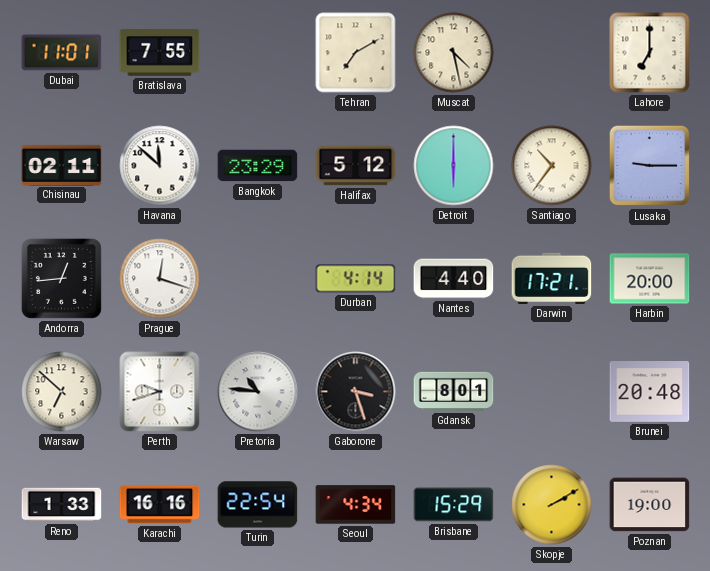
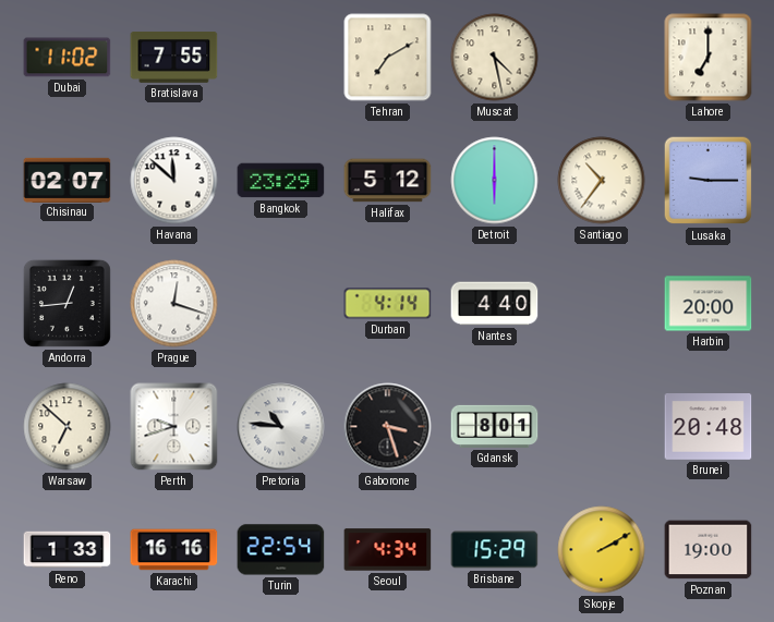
Dubai: 11:01 -> 11:02 (68, 58)
Chisinau: 02:11 -> 02:07 (68, 180)
Darwin: 17:21 -> none (552, 278)
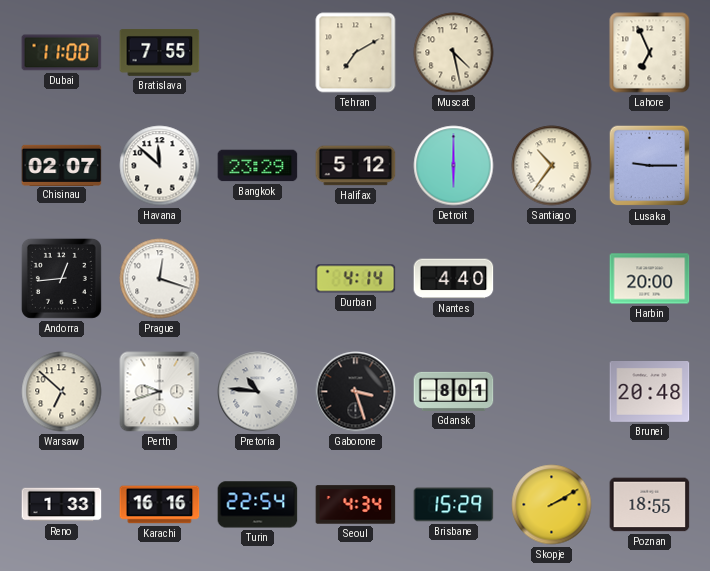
Dubai: 11:02 -> 11:00 (62, 53)
Lahore: 7:00 -> 6:56 (650, 53)
Poznan: 19:00 -> 18:55 (650, 505)
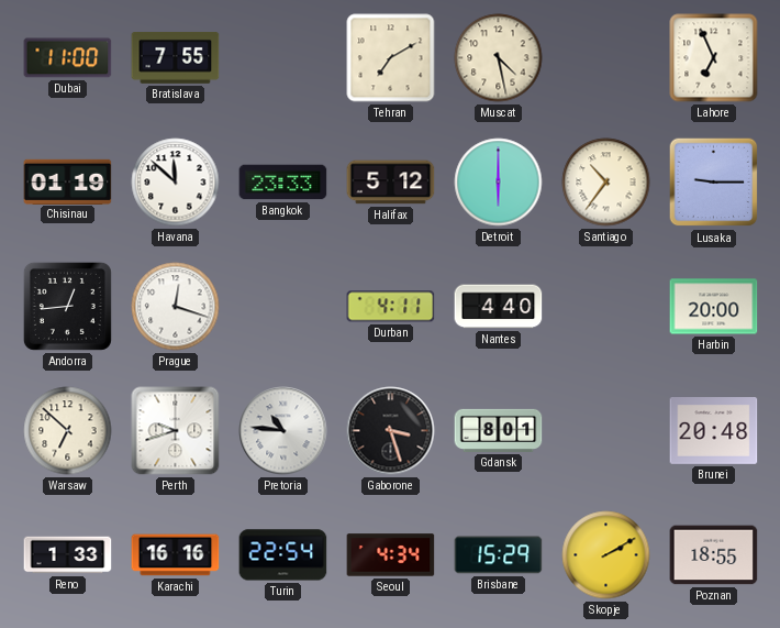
Chisinau: 02:07 -> 01:19 (68, 181)
Bangkok: 23:29 -> 23:33 (283, 183)
Durban: 4:14 -> 4:11 (391, 307)
